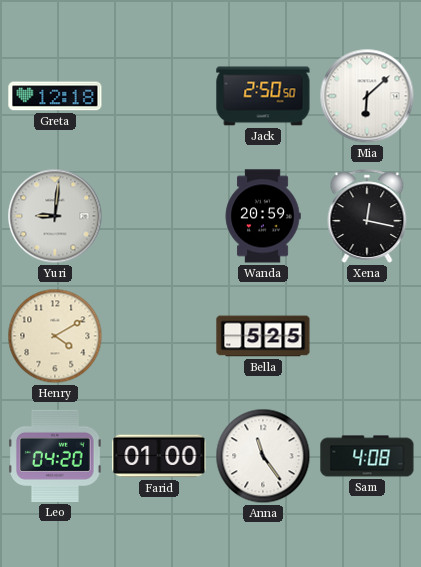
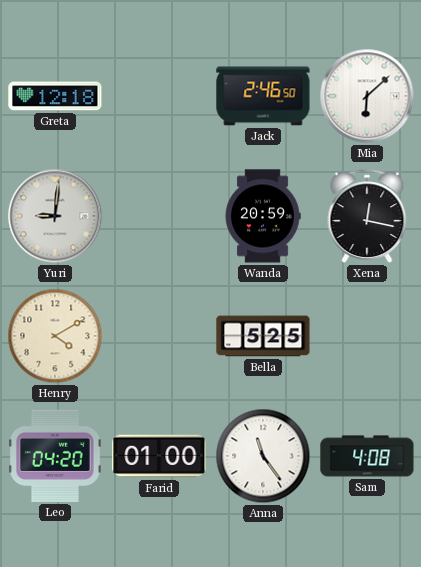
Jack: 2:50 -> 2:46 (263, 96)
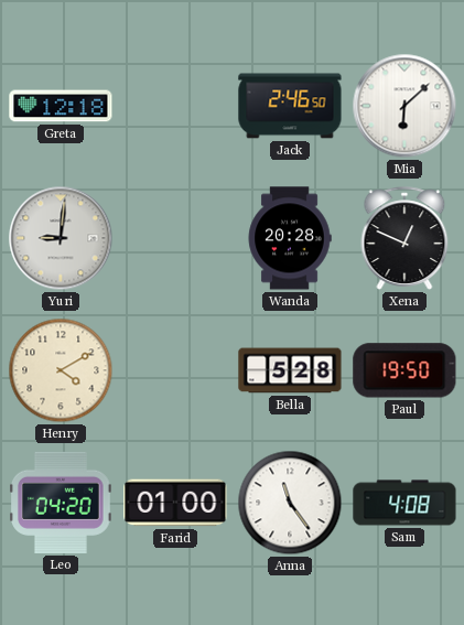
Wanda: 20:59 -> 20:28 (290, 238)
Xena: 12:17 -> 12:49 (404, 238)
Bella: 5:25 -> 5:28 (290, 370)
Paul: none -> 19:50 (404, 370)
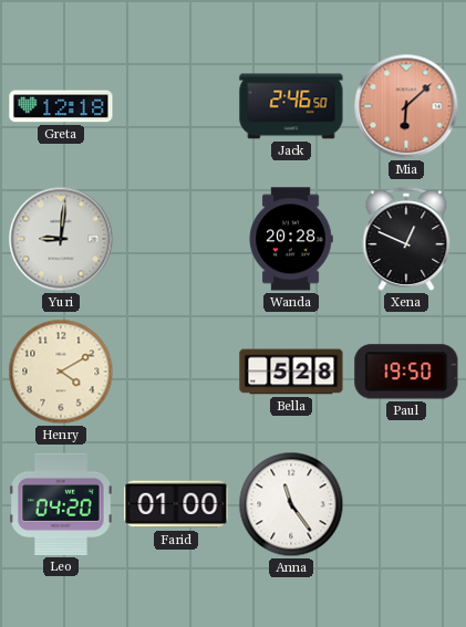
Mia dial: white -> salmon (406, 106)
Sam: 4:08 -> none (404, 503)
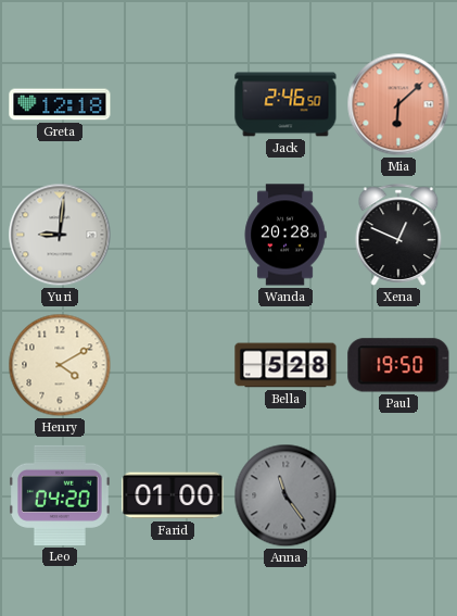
Anna dial: white -> grey (285, 495)
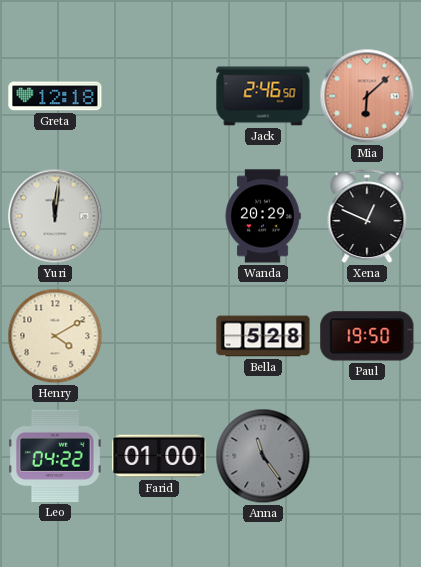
Yuri: 9:01 -> 12:01 (55, 216)
Wanda: 20:28 -> 20:29 (263, 216)
Leo: 04:20 -> 04:22 (56, 456)
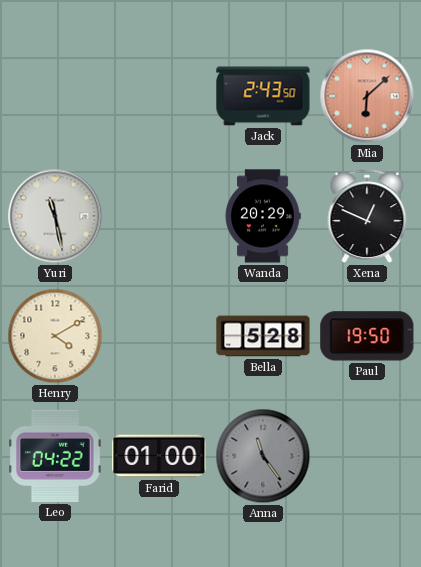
Greta: 12:18 -> none (55, 96)
Jack: 2:46 -> 2:43 (263, 96)
Yuri: 12:01 -> 11:28 (55, 216)
